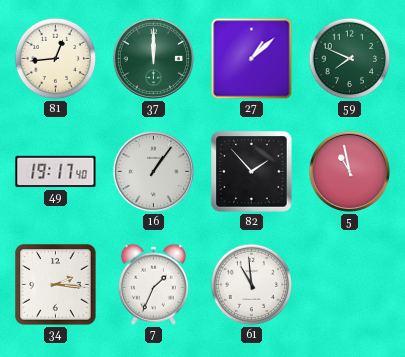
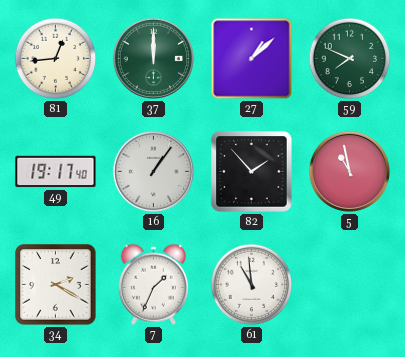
34: 2:16 -> 2:20 (56, 285)
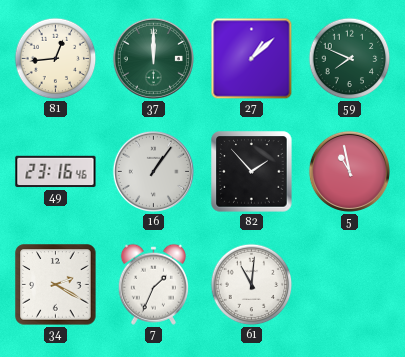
49: 19:17 -> 23:16 (56, 172)
61: 10:59 -> 11:01 (252, 285)
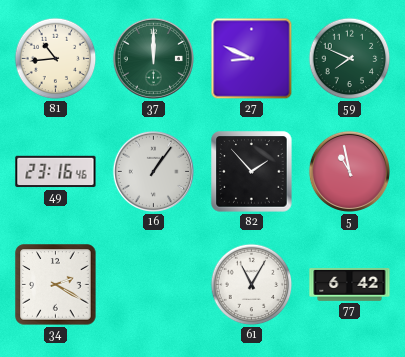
81: 12:44 -> 10:44 (56, 59)
27: 1:08 -> 8:49 (252, 59)
7: 1:34 -> none (153, 284)
61: 11:01 -> 11:05 (252, 285)
77: none -> 6:42 (350, 285)
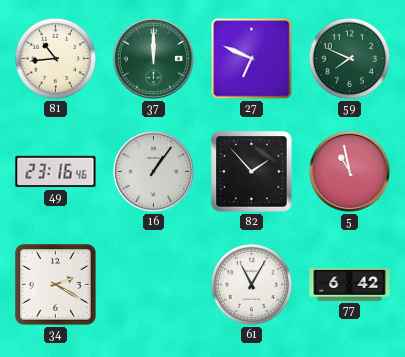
27: 8:49 -> 6:49 (252, 59)
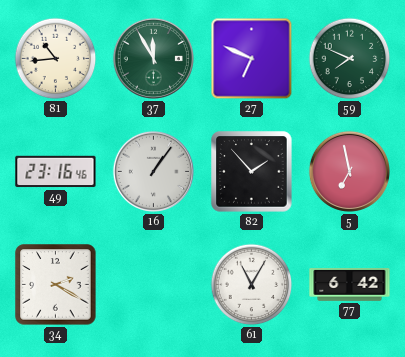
37: 12:00 -> 11:55 (153, 58)
5: 10:58 -> 6:58 (349, 171)
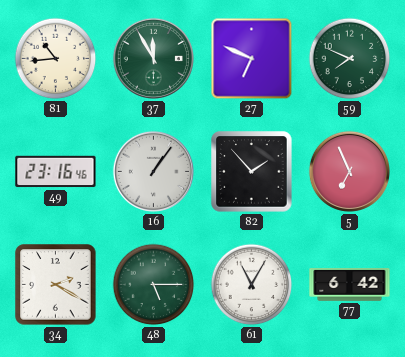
5: 6:58 -> 6:56 (349, 171)
48: none -> 5:15 (154, 285)
